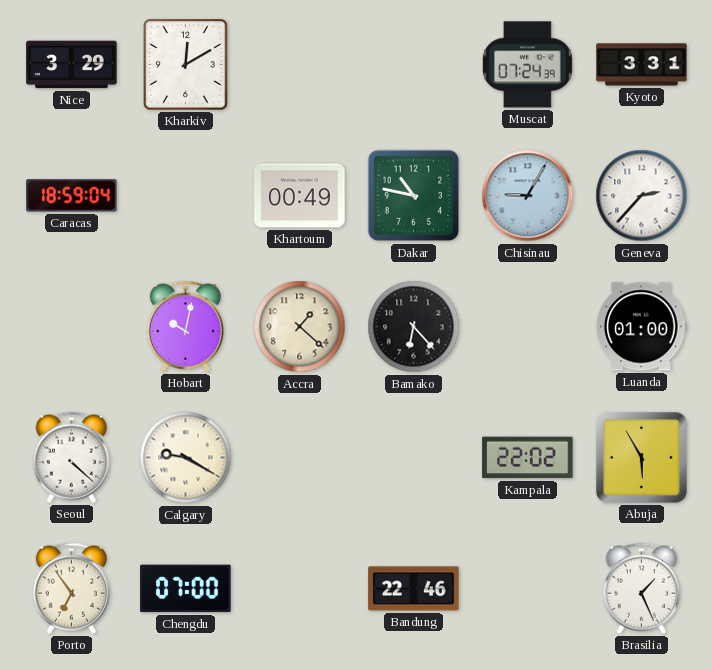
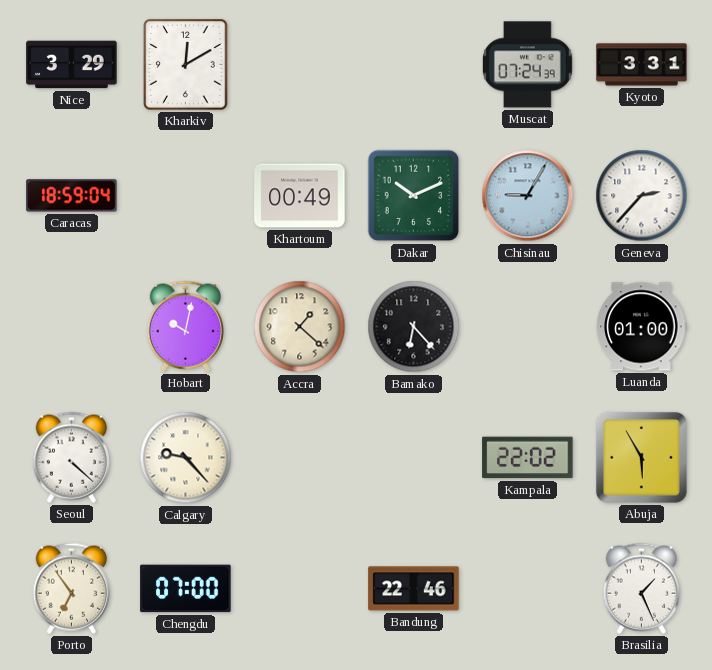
Dakar: 10:47 -> 10:11 (414, 196)
Calgary: 9:20 -> 9:23 (186, 458)
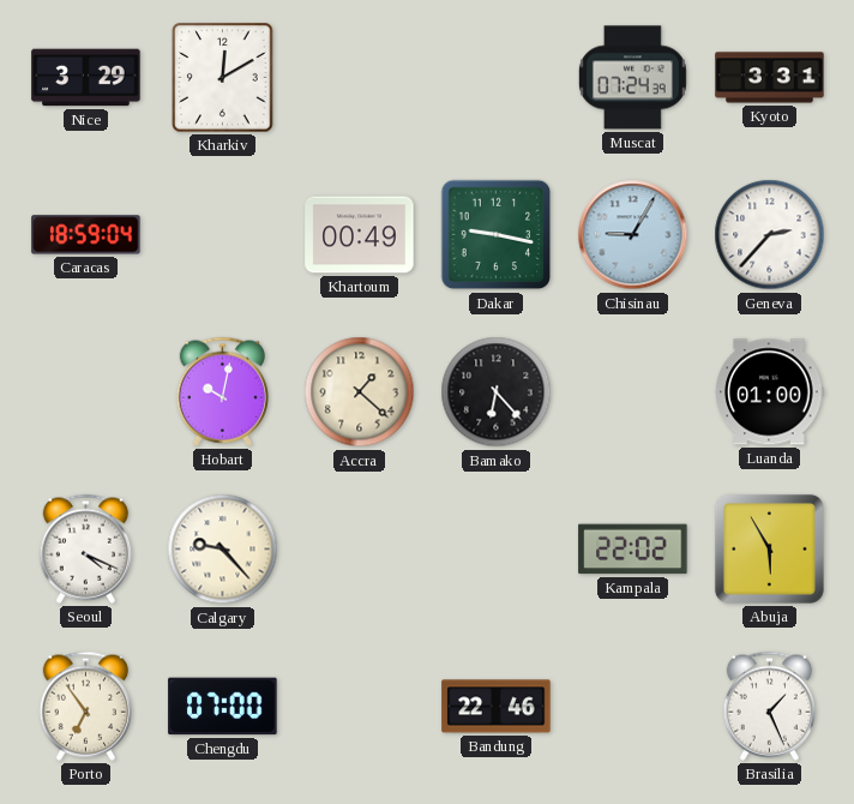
Dakar: 10:11 -> 9:17 (497, 235)
Seoul: 4:22 -> 4:19 (85, 548)
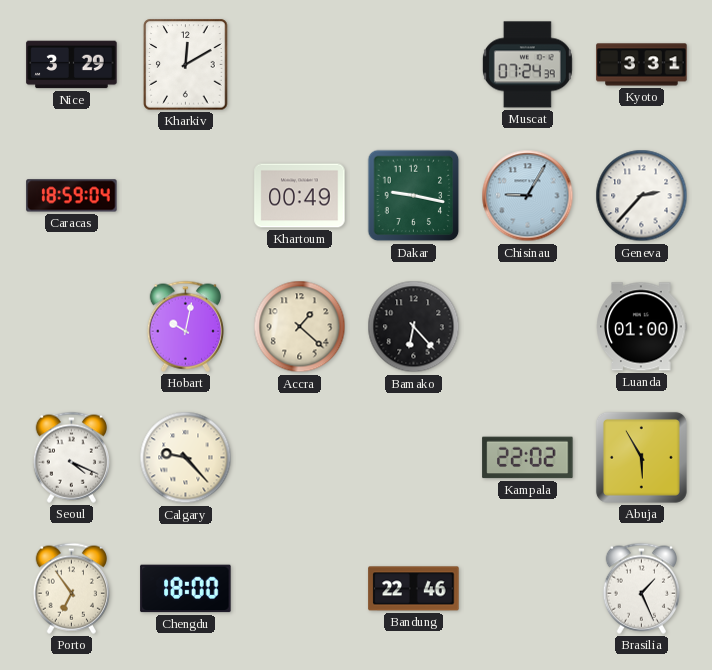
Chengdu: 07:00 -> 18:00 (186, 589)
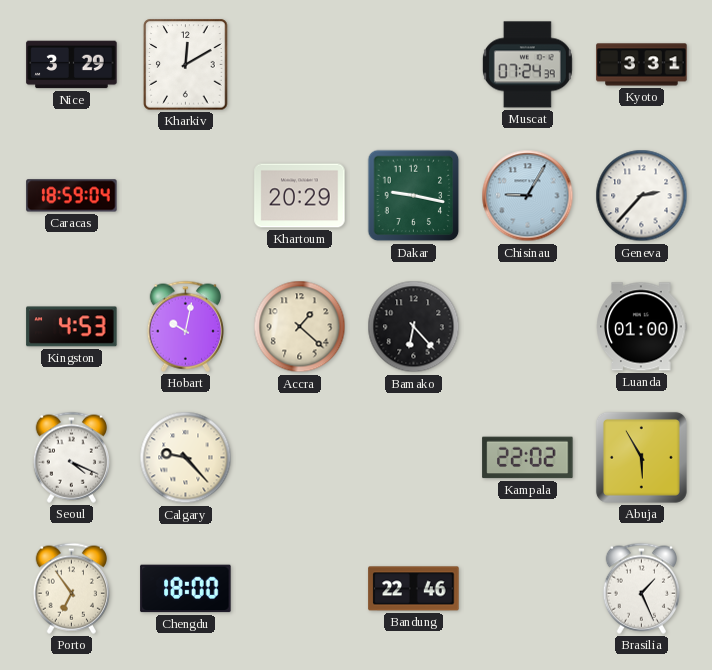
Khartoum: 00:49 -> 20:29 (300, 196)
Kingston: none -> 4:53 (72, 327)
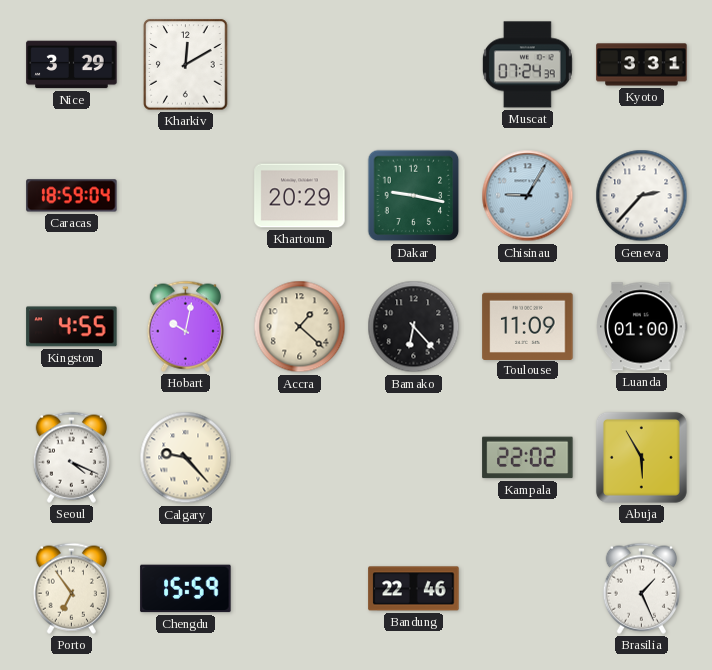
Kingston: 4:53 -> 4:55 (72, 327)
Toulouse: none -> 11:09 (528, 326)
Chengdu: 18:00 -> 15:59 (186, 589)
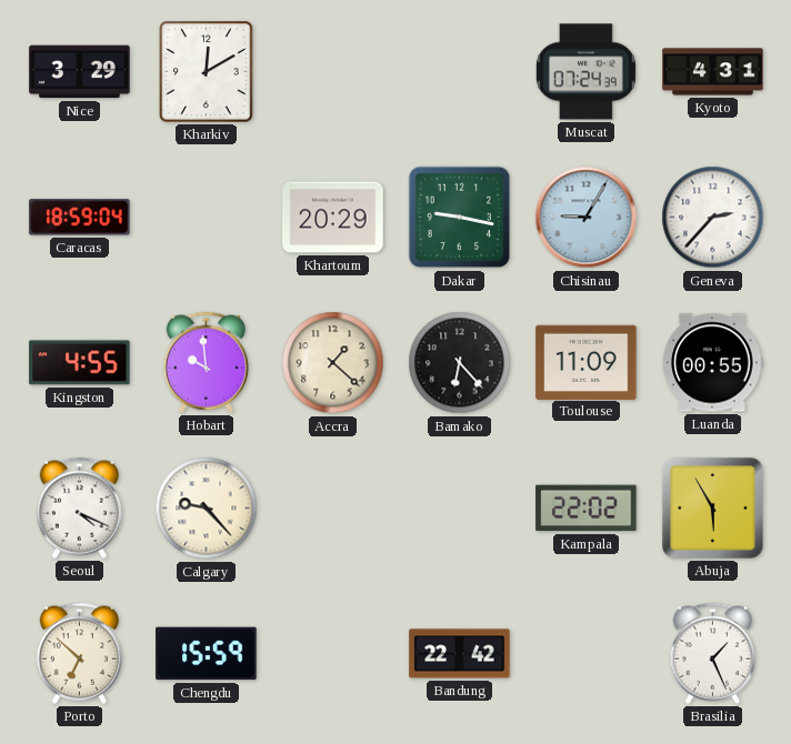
Kyoto: 3:31 -> 4:31 (713, 72)
Hobart: 10:02 -> 9:59 (206, 362)
Luanda: 01:00 -> 00:55 (713, 363)
Porto: 6:54 -> 6:52 (79, 653)
Bandung: 22:46 -> 22:42 (460, 654)
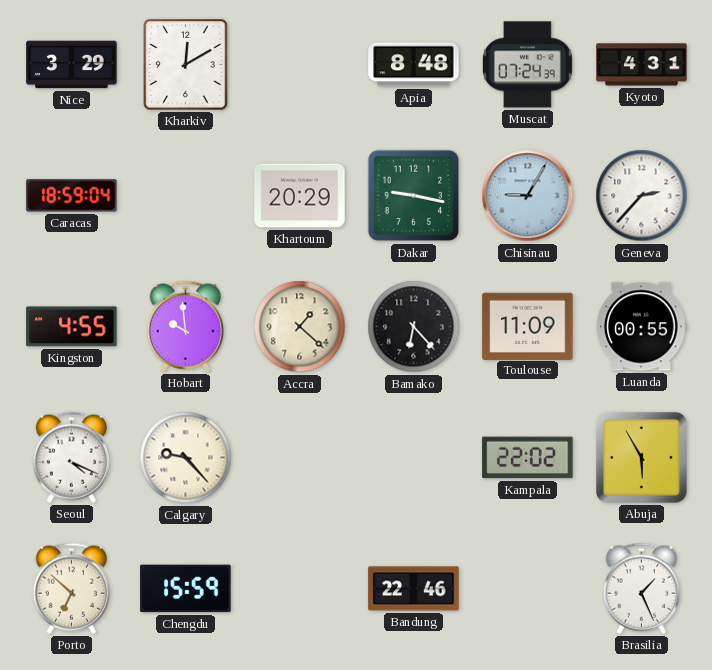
Apia: none -> 8:48 (414, 65)
Bandung: 22:42 -> 22:46 (414, 589)
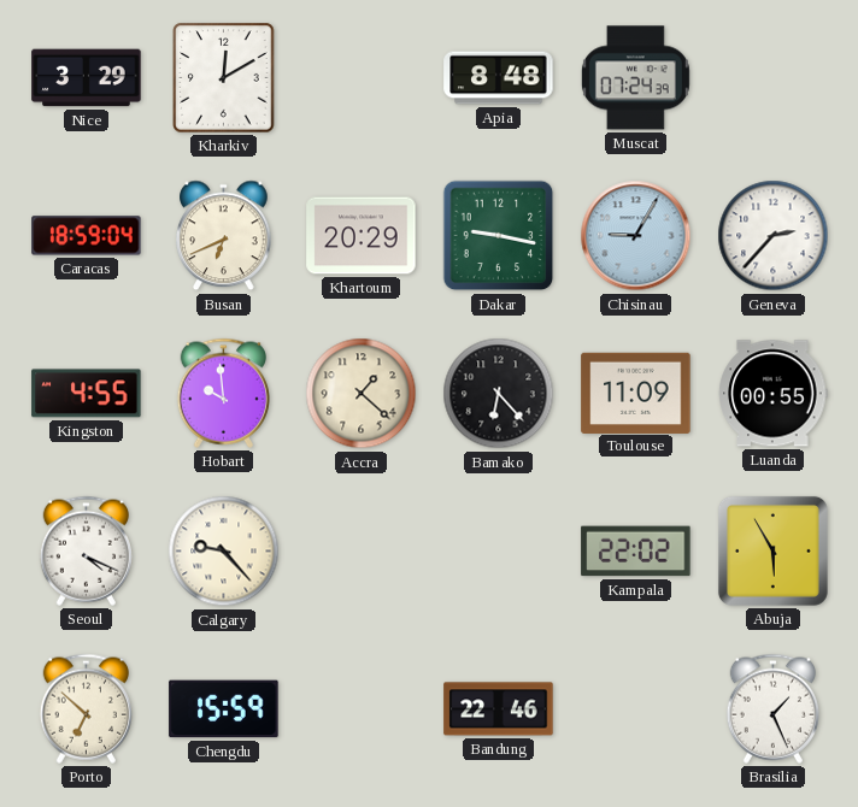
Kyoto: 4:31 -> none (642, 65)
Busan: none -> 6:41 (224, 236)
